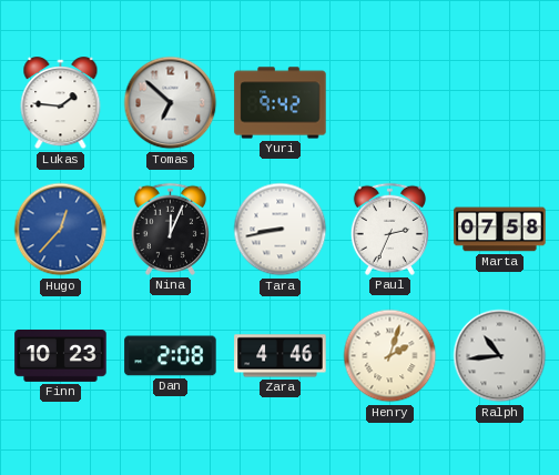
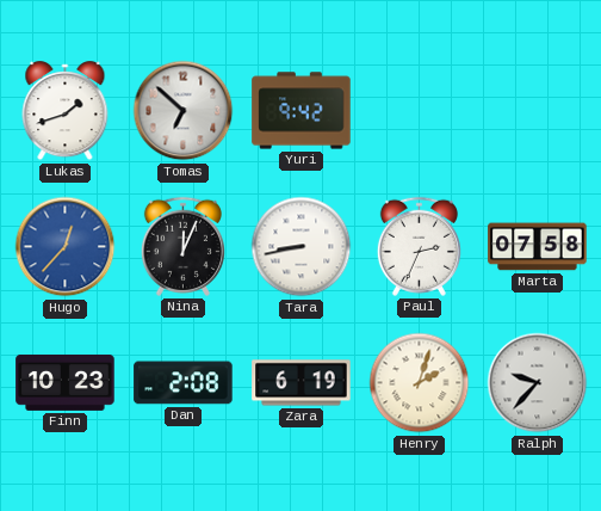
Lukas: 1:46 -> 1:42 (66, 111)
Zara: 4:46 -> 6:19 (302, 383)
Ralph: 10:44 -> 9:37 (538, 383)
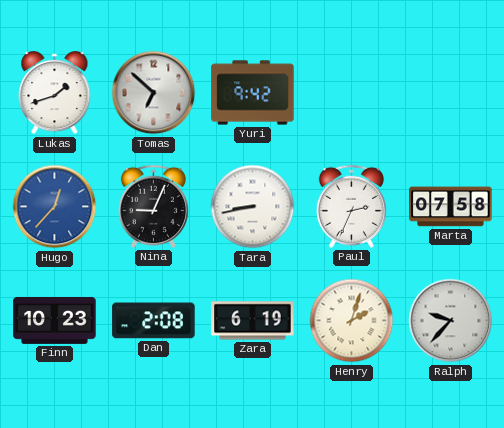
Nina: 12:04 -> 9:04 (153, 206)
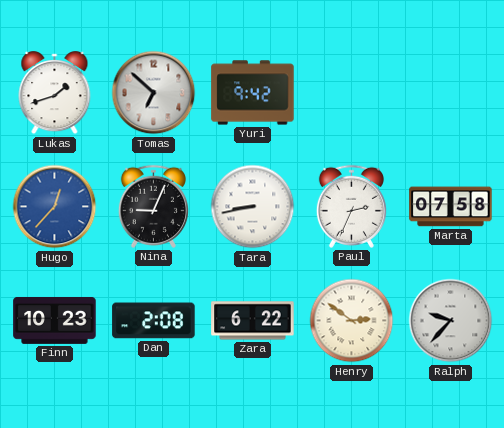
Zara: 6:19 -> 6:22 (253, 321)
Henry: 2:03 -> 2:51 (352, 321)
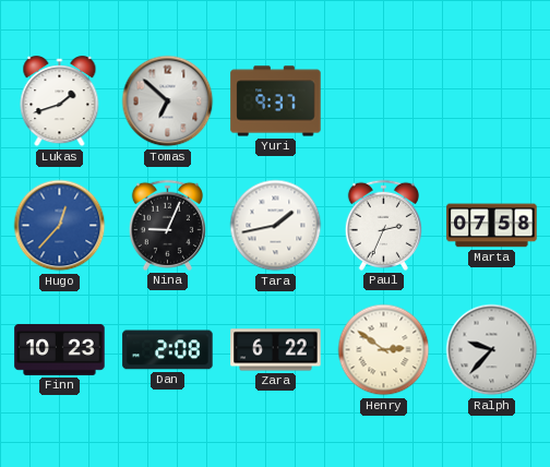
Yuri: 9:42 -> 9:37 (276, 101)
Tara: 8:43 -> 1:43 (276, 226)
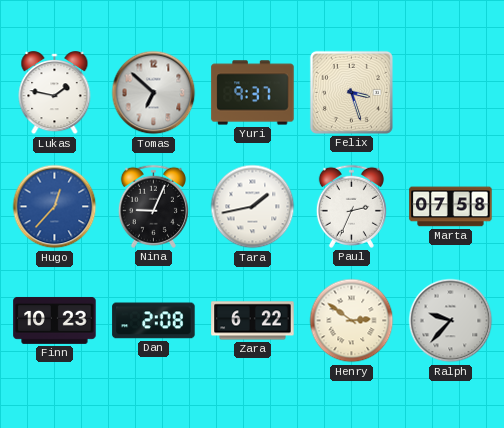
Lukas: 1:42 -> 1:47 (55, 93)
Felix: none -> 3:27 (351, 92)
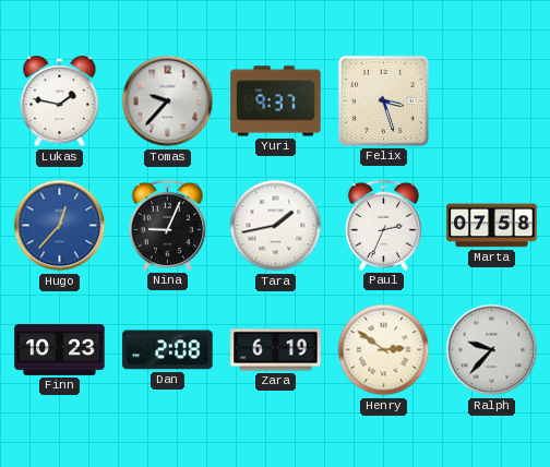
Tomas: 6:52 -> 9:37 (168, 101)
Zara: 6:22 -> 6:19 (276, 350)
